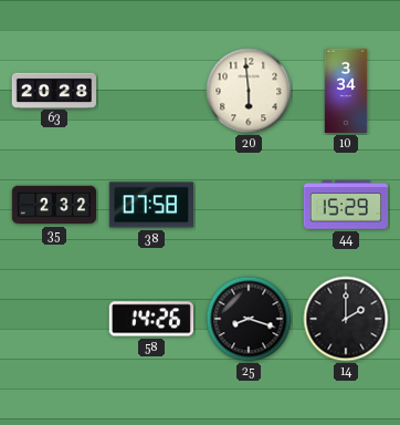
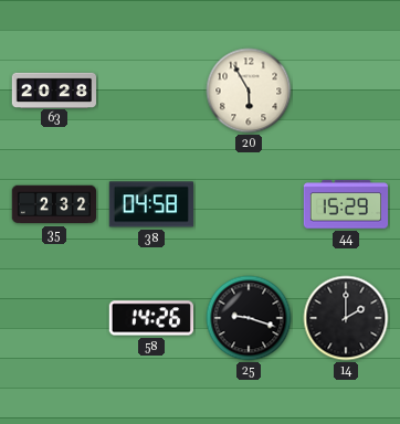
20: 5:59 -> 5:55 (249, 91)
10: 3:34 -> none (346, 91)
38: 07:58 -> 04:58 (150, 204)
25: 8:18 -> 9:18 (249, 318)
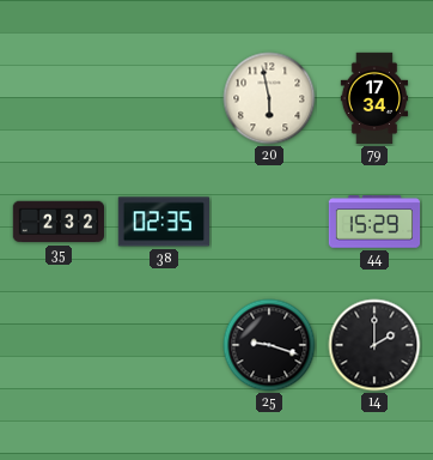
63: 20:28 -> none (54, 89)
20: 5:55 -> 5:58 (269, 98)
79: none -> 17:34 (374, 98)
38: 04:58 -> 02:35 (163, 222)
58: 14:26 -> none (150, 318)
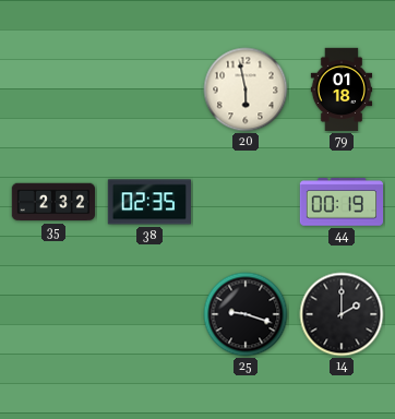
79: 17:34 -> 01:18 (342, 89)
44: 15:29 -> 00:19 (342, 202)
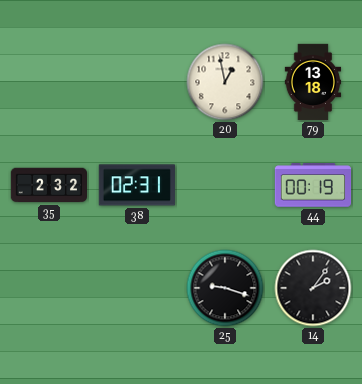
20: 5:58 -> 12:58 (225, 82)
79: 01:18 -> 13:18 (313, 82)
38: 02:35 -> 02:31 (136, 185)
14: 2:00 -> 2:06 (313, 288)
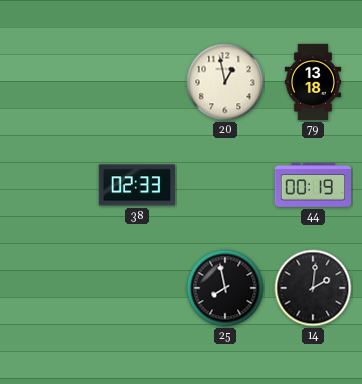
35: 2:32 -> none (49, 185)
38: 02:31 -> 02:33 (136, 185)
25: 9:18 -> 7:58 (225, 288)
14: 2:06 -> 2:01 (313, 288)
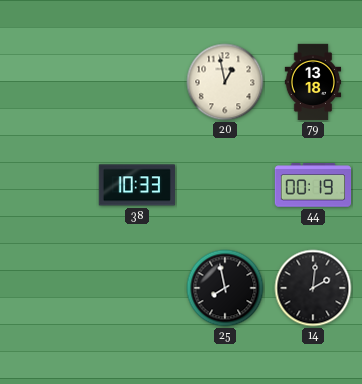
38: 02:33 -> 10:33 (136, 185)
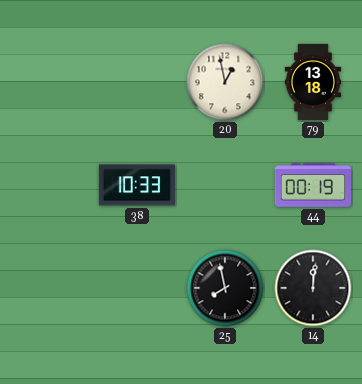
14: 2:01 -> 12:01 (313, 288)
